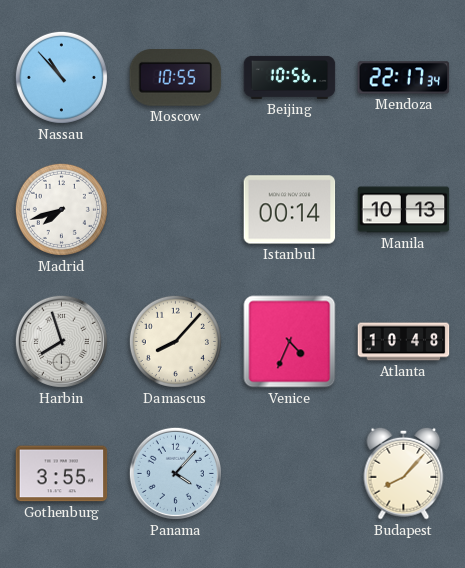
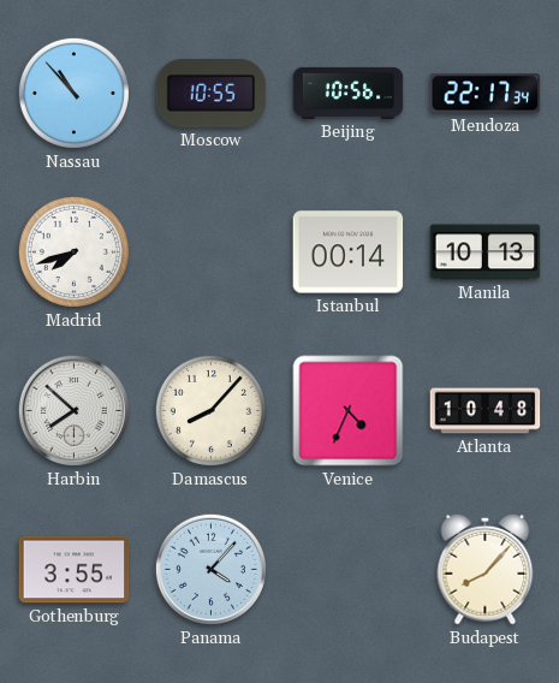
Harbin: 7:57 -> 7:52 (73, 410)
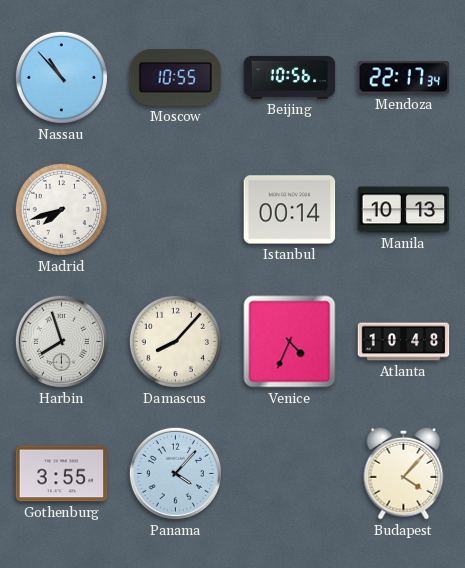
Harbin: 7:52 -> 7:57 (61, 341)
Budapest: 8:07 -> 4:07 (404, 473)
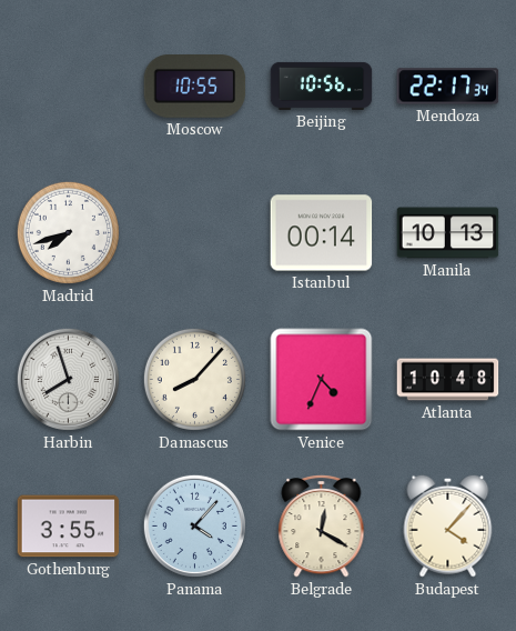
Nassau: 10:53 -> none (61, 77)
Belgrade: none -> 12:20 (322, 525)
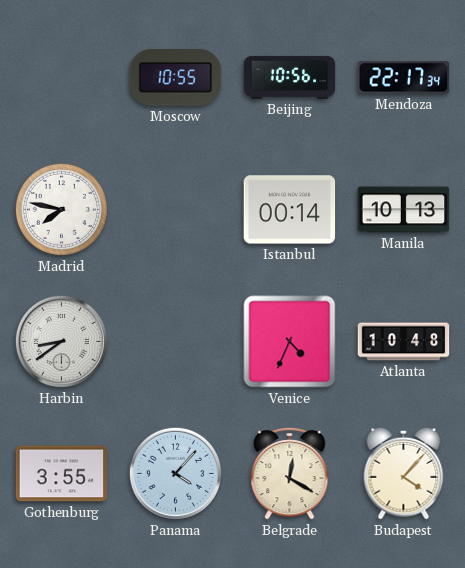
Madrid: 7:42 -> 7:47 (61, 209)
Harbin: 7:57 -> 8:39 (61, 341)
Damascus: 8:07 -> none (194, 379)
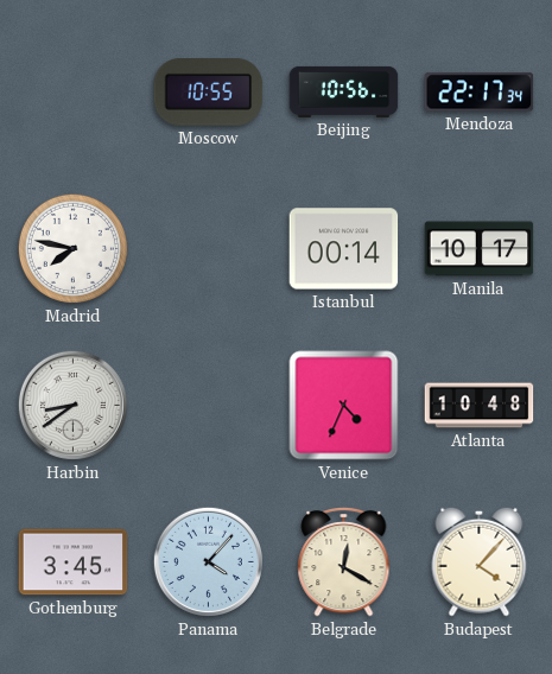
Manila: 10:13 -> 10:17 (480, 249)
Gothenburg: 3:55 -> 3:45 (74, 562)
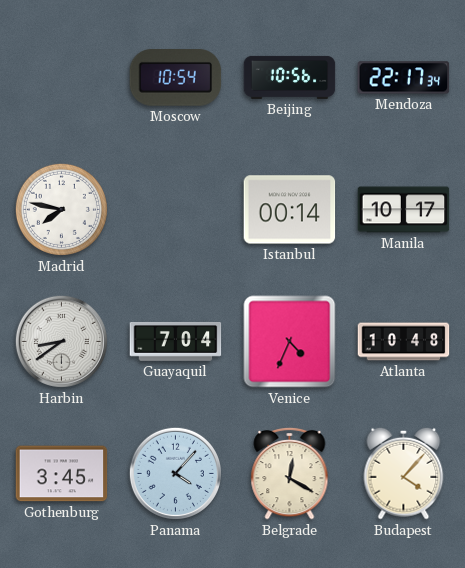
Moscow: 10:55 -> 10:54 (176, 78)
Guayaquil: none -> 7:04 (176, 341)
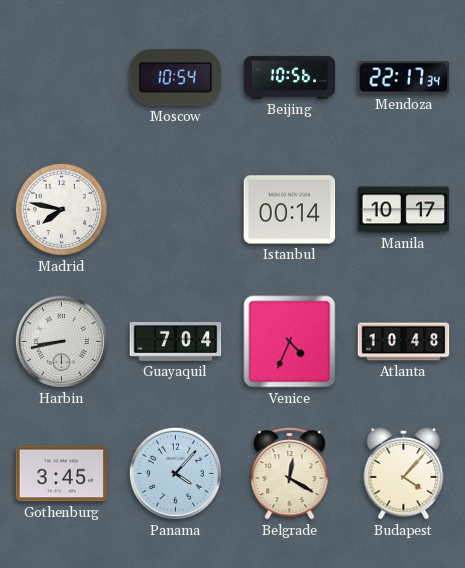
Harbin: 8:39 -> 8:43 (61, 341)
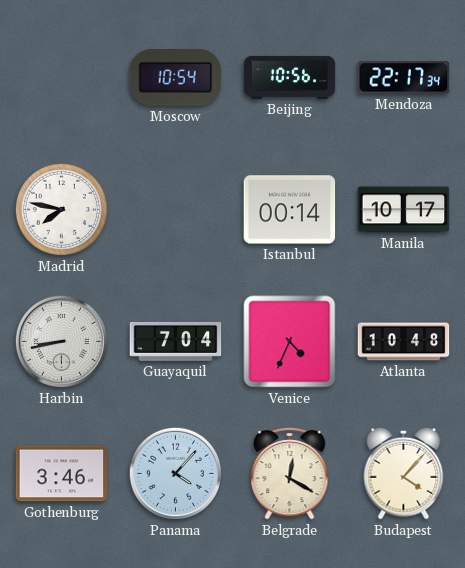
Gothenburg: 3:45 -> 3:46 (62, 474)
